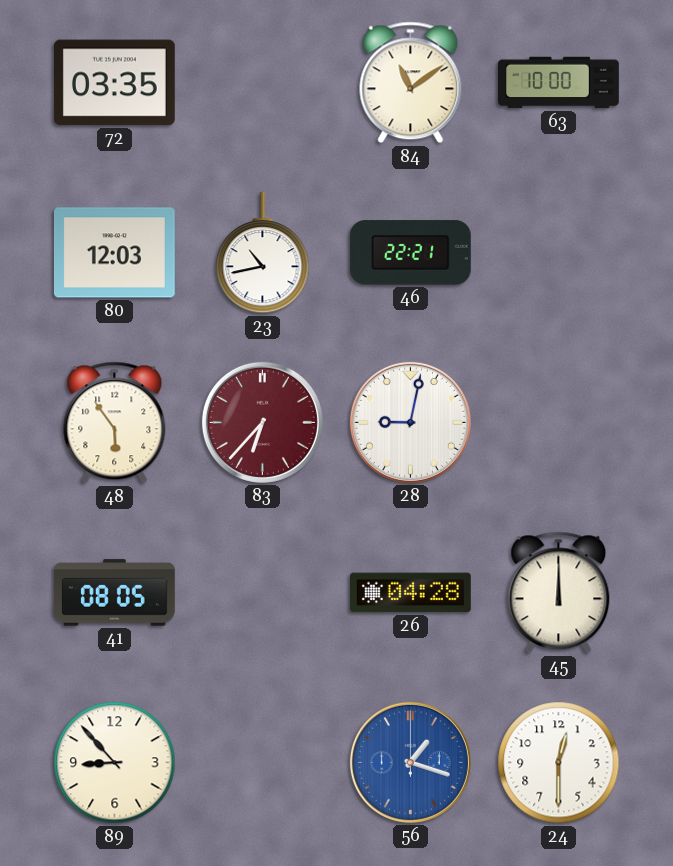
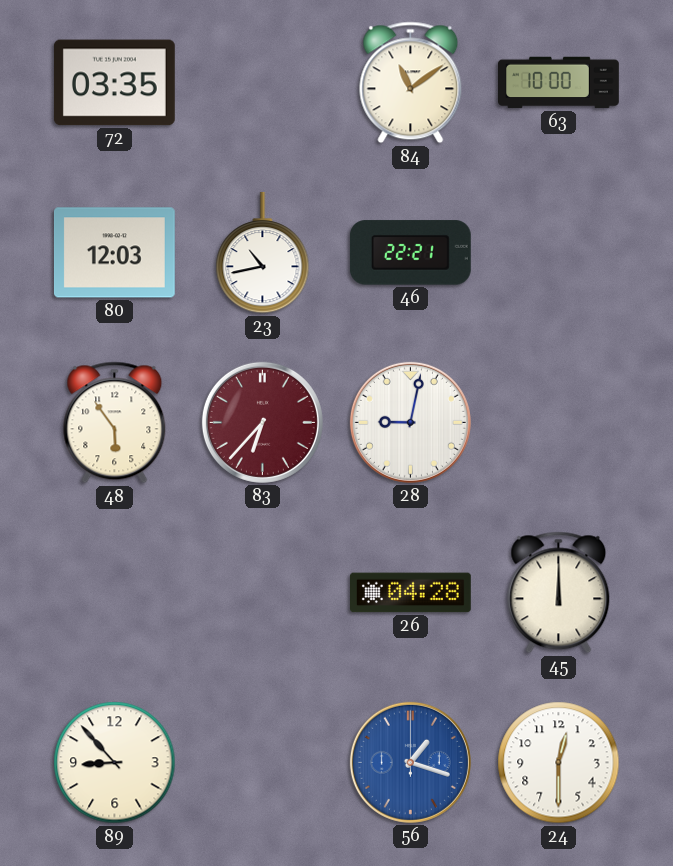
41: 08:05 -> none (114, 593)
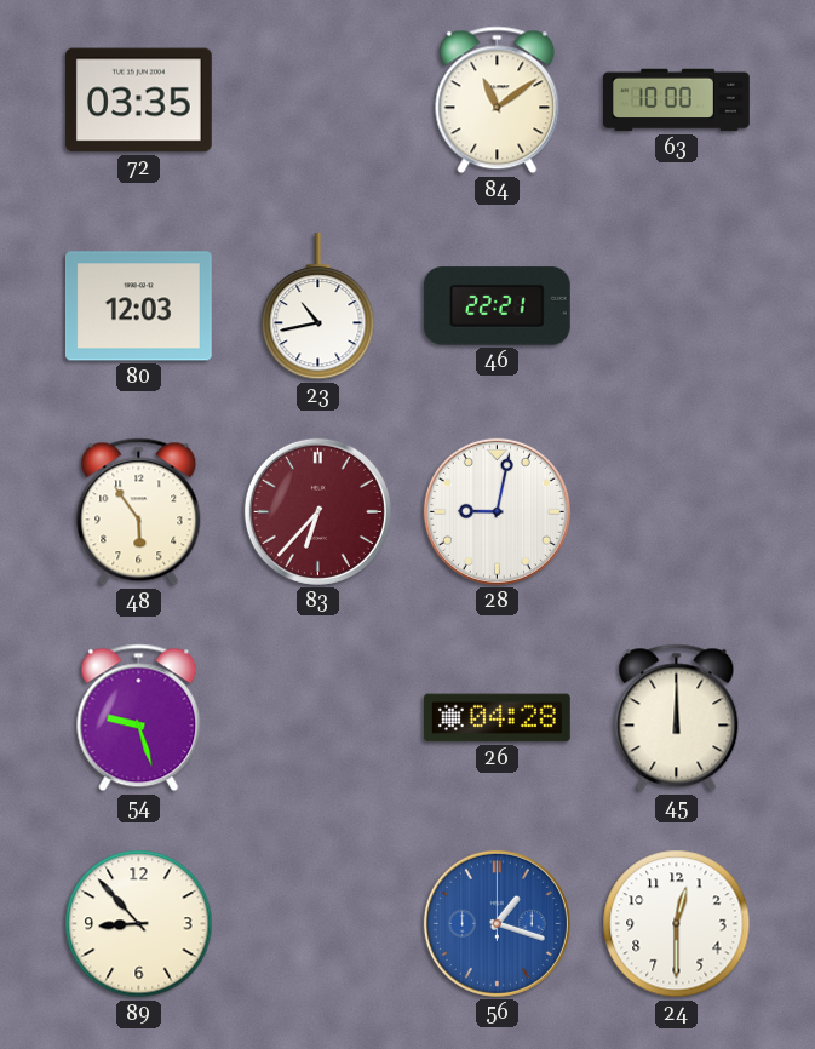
54: none -> 9:27 (139, 718)
